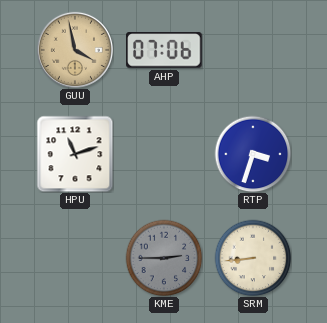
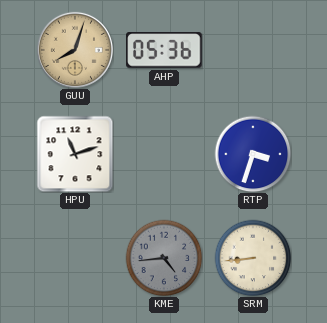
GUU: 3:58 -> 8:03 (75, 50)
AHP: 07:06 -> 05:36 (164, 50)
KME: 2:45 -> 4:44 (164, 258)
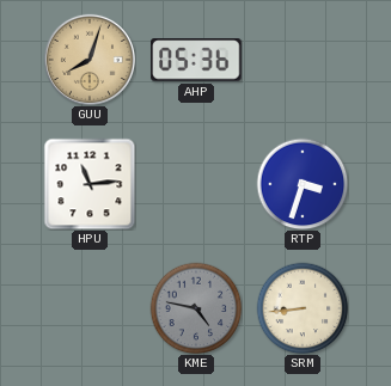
HPU: 11:12 -> 11:14 (90, 184)
KME: 4:44 -> 4:47 (196, 308)
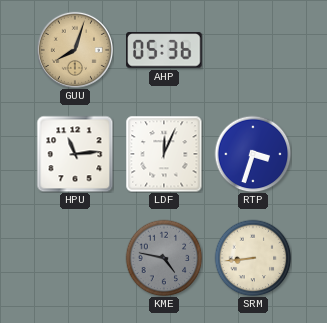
LDF: none -> 12:04 (164, 154)
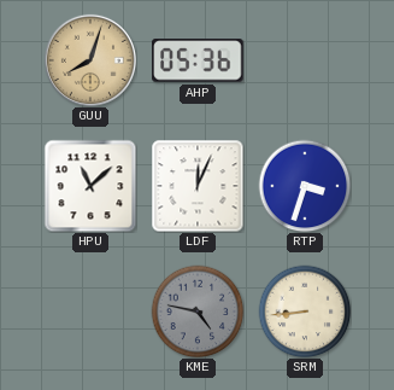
HPU: 11:14 -> 11:08 (90, 186)
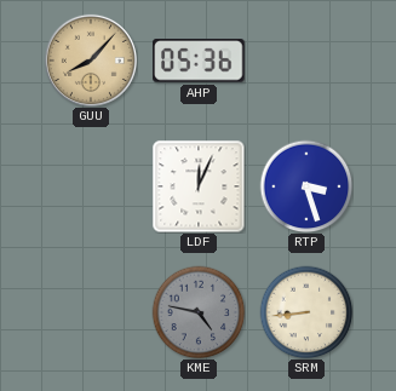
GUU: 8:03 -> 8:07 (91, 61)
HPU: 11:08 -> none (90, 186)
RTP: 3:33 -> 3:27 (306, 186)
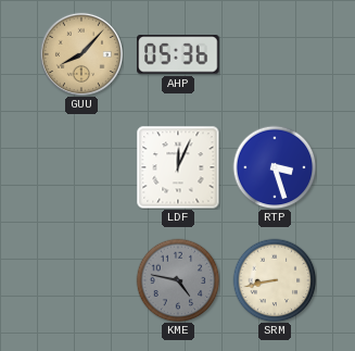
SRM: 8:44 -> 8:43 (275, 280)
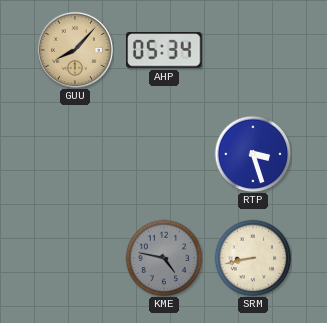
AHP: 05:36 -> 05:34 (164, 50)
LDF: 12:04 -> none (178, 167)
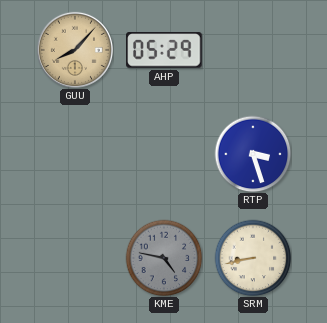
AHP: 05:34 -> 05:29 (164, 50)
